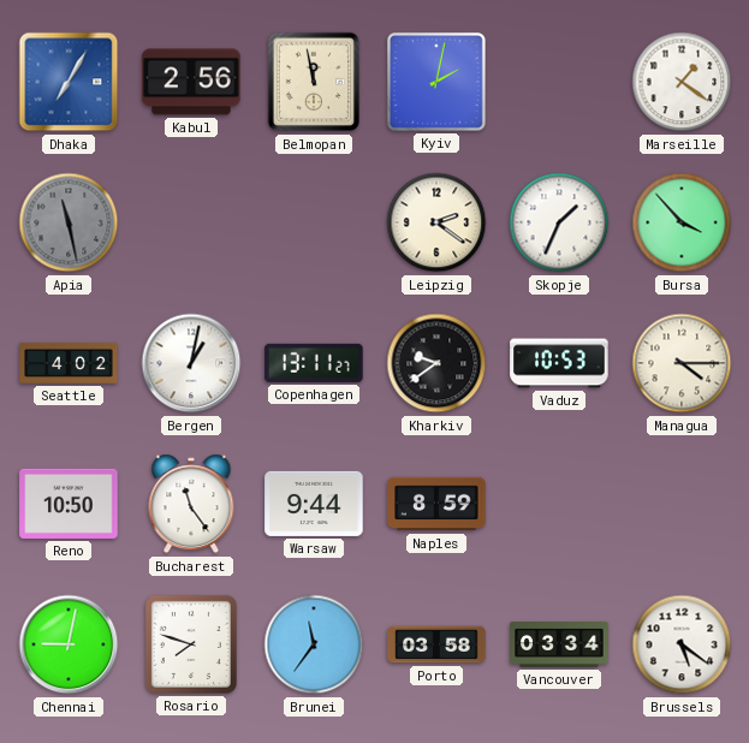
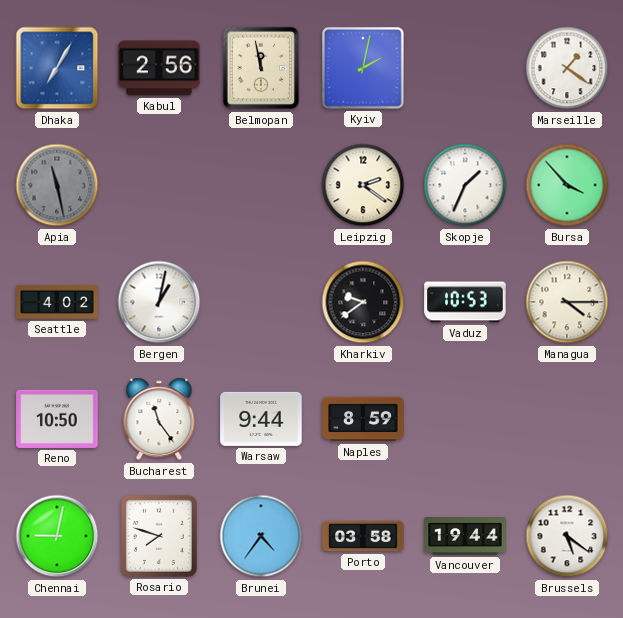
Copenhagen: 13:11 -> none (314, 363)
Brunei: 11:36 -> 4:36 (261, 536)
Vancouver: 03:34 -> 19:44 (465, 537)
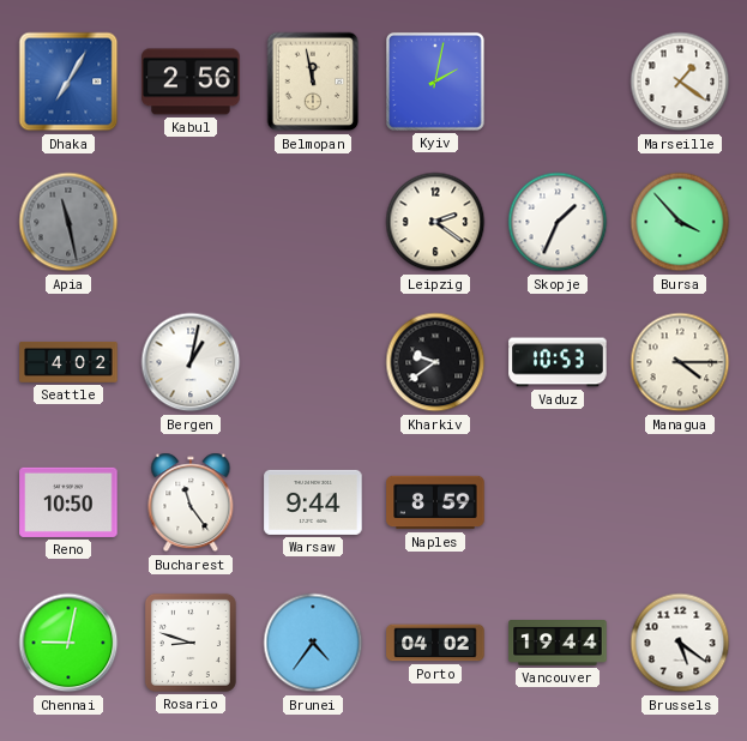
Rosario: 7:48 -> 8:48 (191, 643)
Porto: 03:58 -> 04:02 (435, 643)
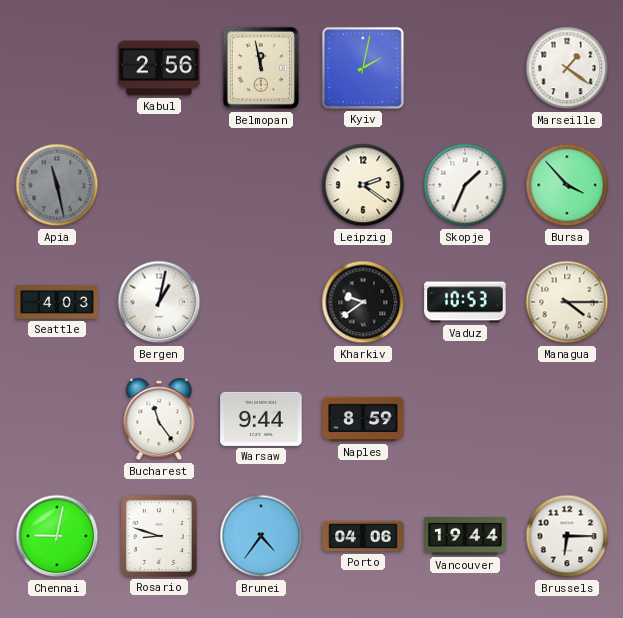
Dhaka: 7:05 -> none (68, 82)
Seattle: 4:02 -> 4:03 (57, 302)
Reno: 10:50 -> none (68, 502)
Porto: 04:02 -> 04:06 (363, 536)
Brussels: 5:21 -> 6:15 (567, 536)
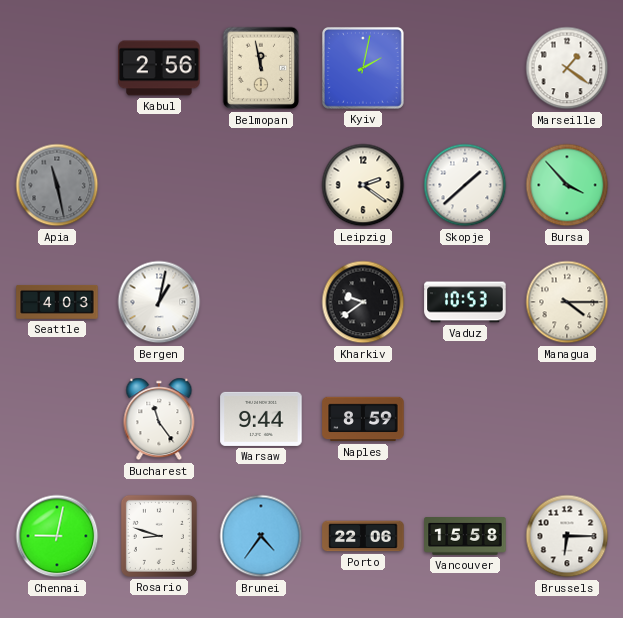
Skopje: 1:34 -> 1:38 (465, 185)
Porto: 04:06 -> 22:06 (363, 536)
Vancouver: 19:44 -> 15:58 (465, 537)
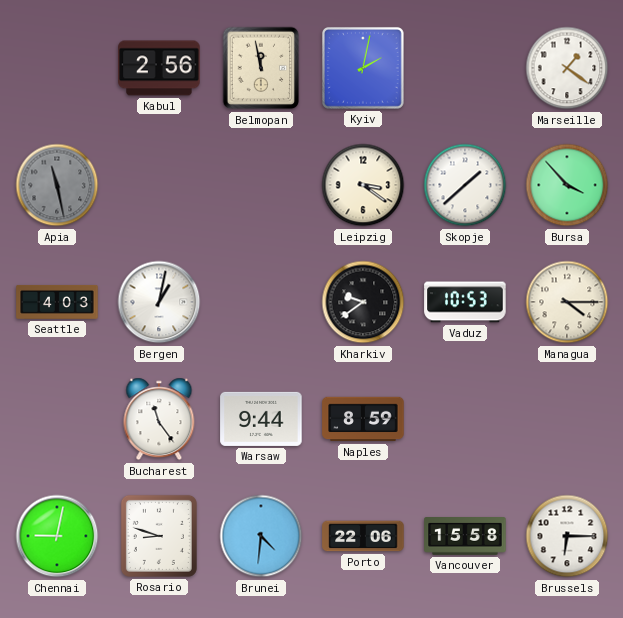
Leipzig: 2:21 -> 3:21 (363, 185)
Brunei: 4:36 -> 4:31 (261, 536)
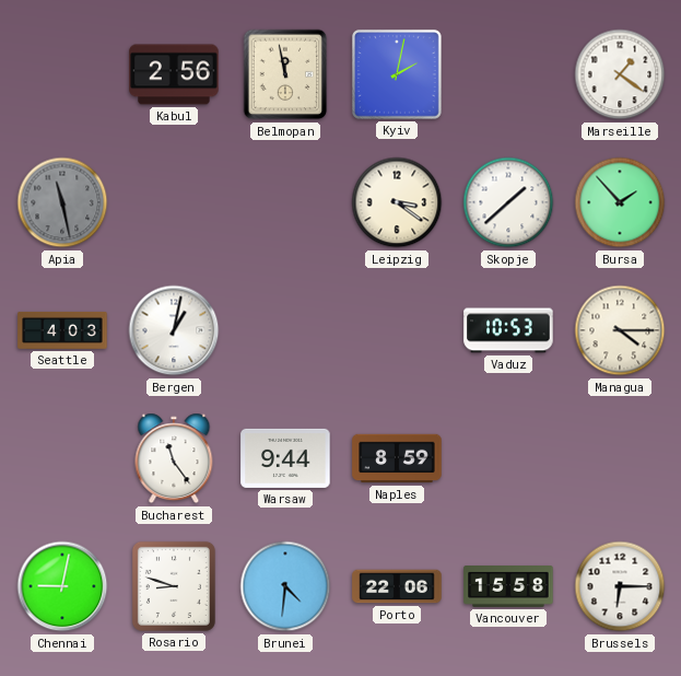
Bursa: 3:53 -> 1:53 (620, 202)
Kharkiv: 9:39 -> none (363, 302)
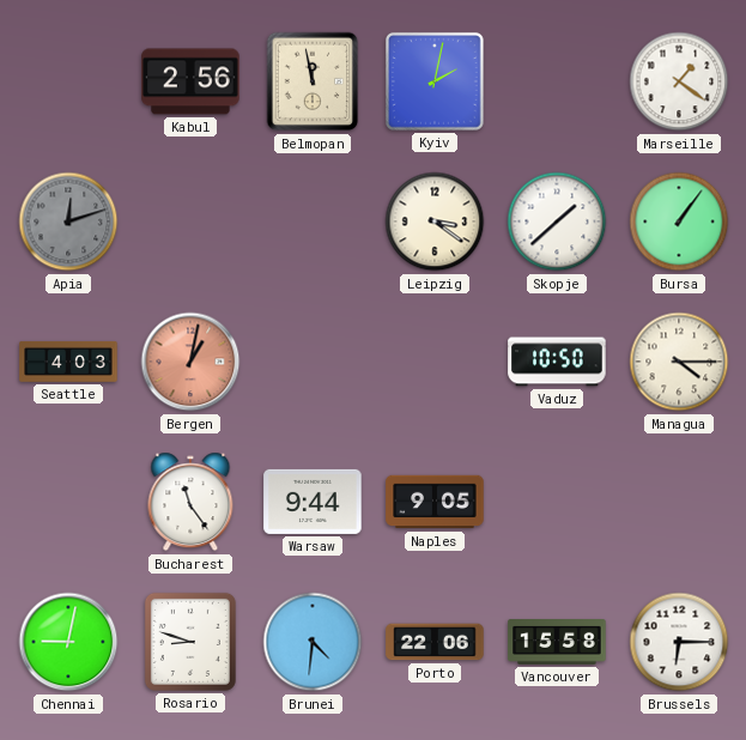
Apia: 11:28 -> 12:12 (68, 222)
Bursa: 1:53 -> 1:06 (679, 222)
Bergen dial: white -> salmon (190, 362)
Vaduz: 10:53 -> 10:50 (557, 362)
Naples: 8:59 -> 9:05 (435, 502)
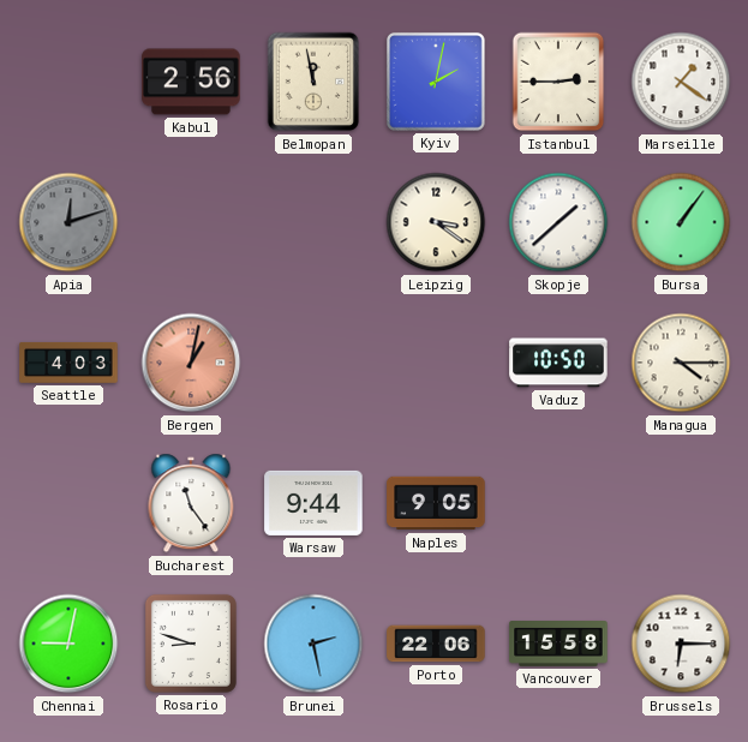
Istanbul: none -> 2:45 (558, 82)
Brunei: 4:31 -> 2:28 (313, 644)
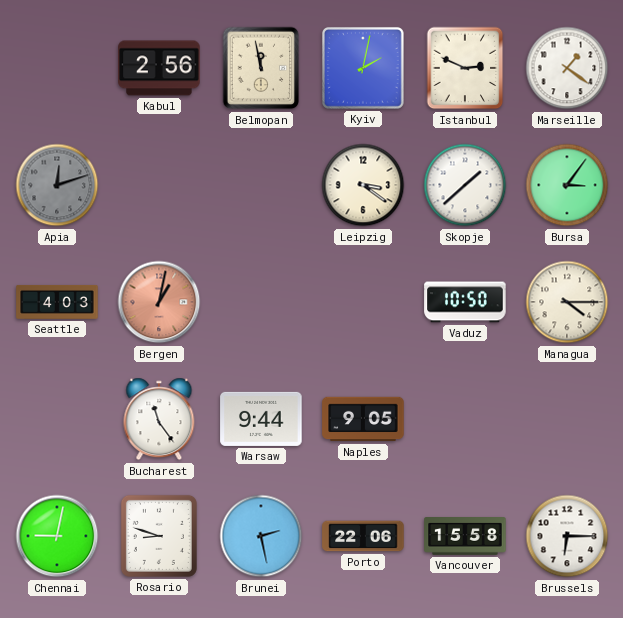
Istanbul: 2:45 -> 2:49 (465, 68)
Bursa: 1:06 -> 3:06 (567, 185)
